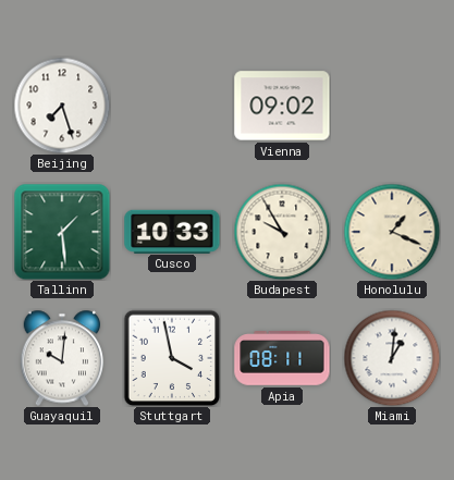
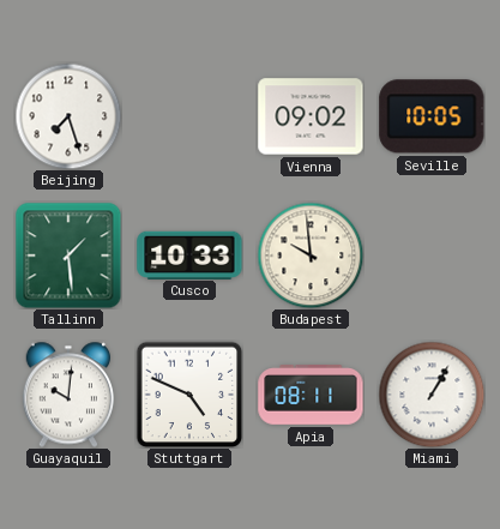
Seville: none -> 10:05 (432, 116)
Budapest: 9:55 -> 9:59 (311, 256)
Honolulu: 1:19 -> none (392, 232)
Stuttgart: 3:58 -> 4:49 (189, 395)
Miami: 1:01 -> 1:05 (432, 395)
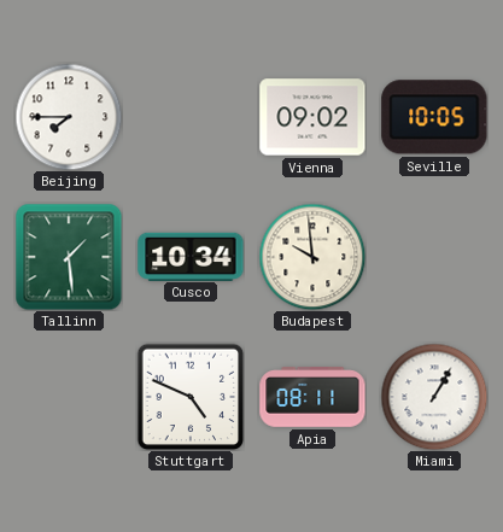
Beijing: 7:27 -> 7:45 (69, 117)
Cusco: 10:33 -> 10:34 (191, 256)
Guayaquil: 10:01 -> none (68, 395)
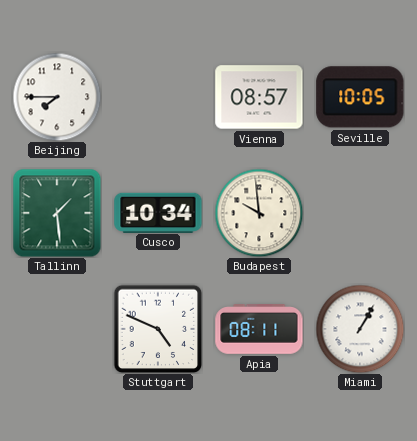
Vienna: 09:02 -> 08:57 (259, 97)
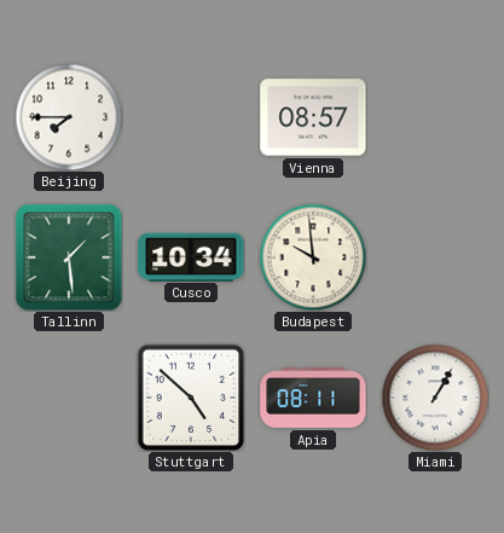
Seville: 10:05 -> none (360, 97)
Stuttgart: 4:49 -> 4:52 (191, 398)
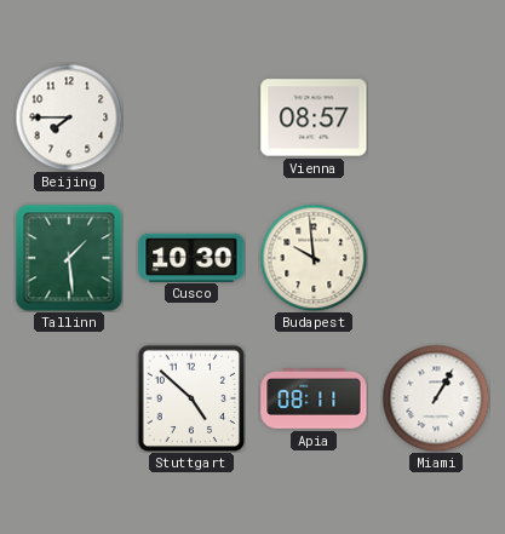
Cusco: 10:34 -> 10:30 (191, 257)
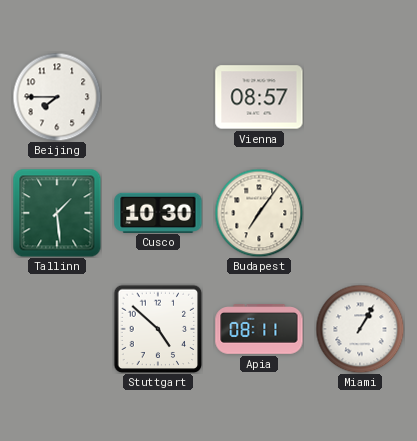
Budapest: 9:59 -> 7:06 (259, 213)
